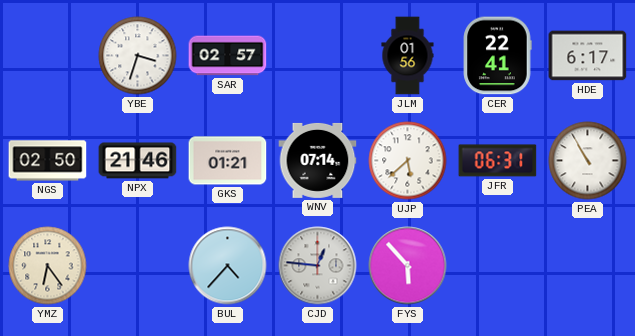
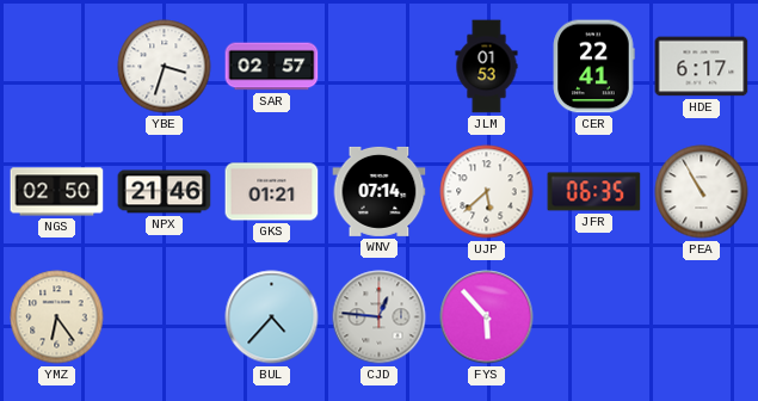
JLM: 01:56 -> 01:53 (487, 67)
JFR: 06:31 -> 06:35 (594, 192)
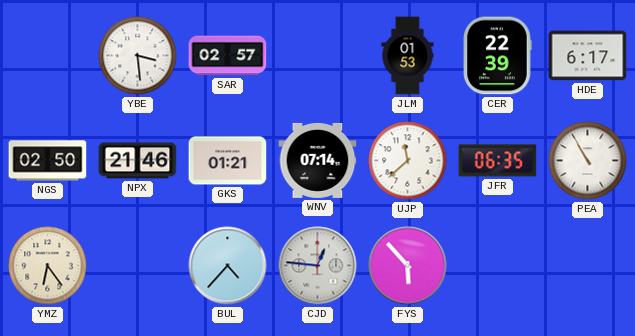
YBE: 3:33 -> 3:29 (138, 56)
CER: 22:41 -> 22:39 (497, 56)
UJP: 5:38 -> 11:38 (408, 161)
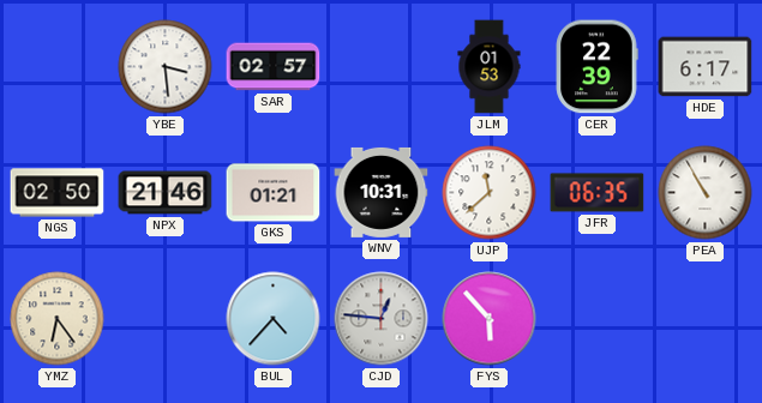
WNV: 07:14 -> 10:31 (382, 192)
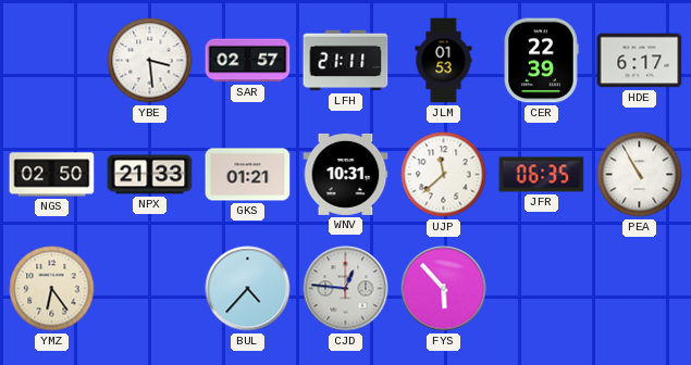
LFH: none -> 21:11 (346, 61)
NPX: 21:46 -> 21:33 (150, 175)
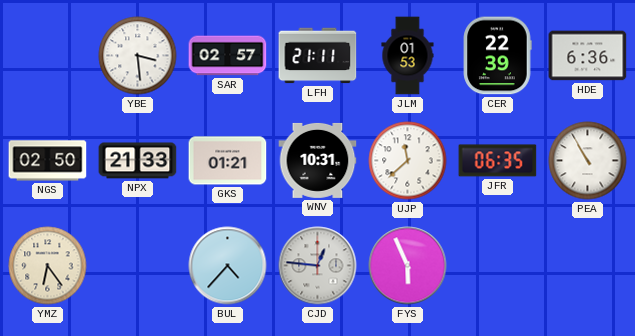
HDE: 6:17 -> 6:36 (588, 56)
FYS: 5:53 -> 5:56 (408, 266)
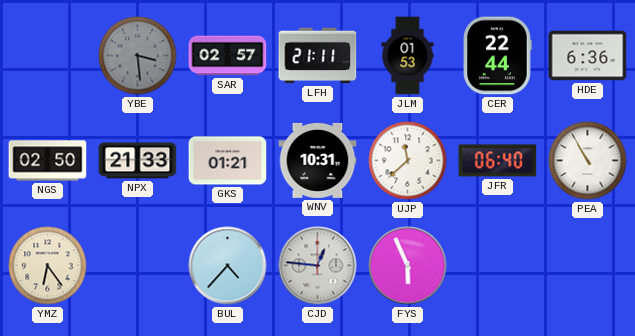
YBE dial: white -> grey (138, 56)
CER: 22:39 -> 22:44 (497, 56)
JFR: 06:35 -> 06:40 (498, 161)
